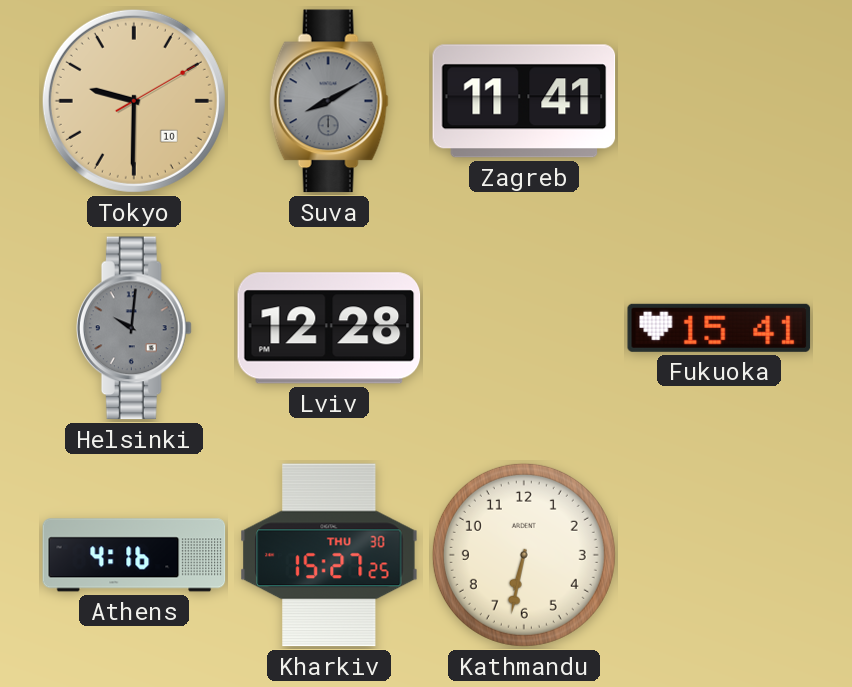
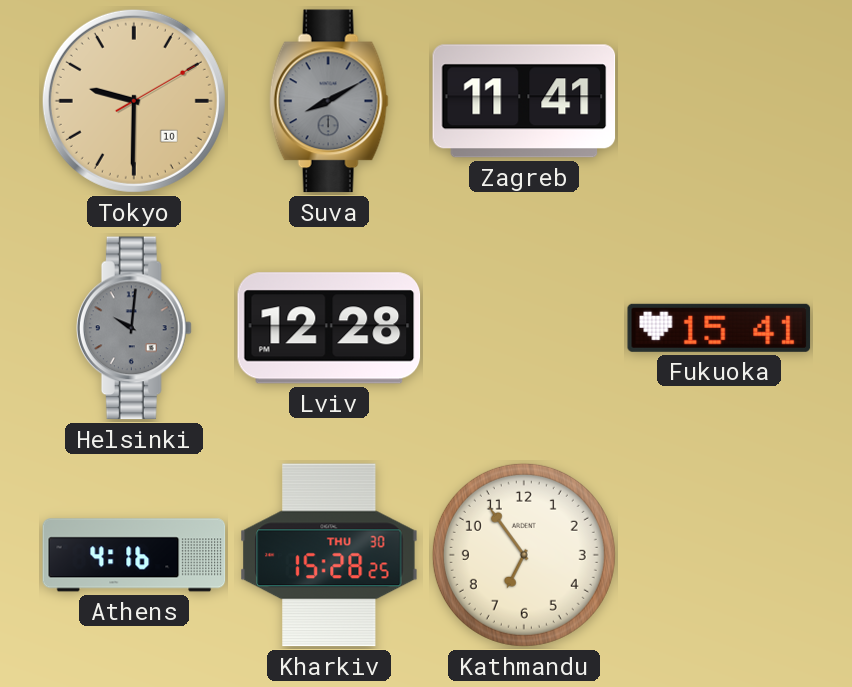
Kharkiv: 15:27 -> 15:28 (329, 555)
Kathmandu: 6:32 -> 6:54 (524, 555)
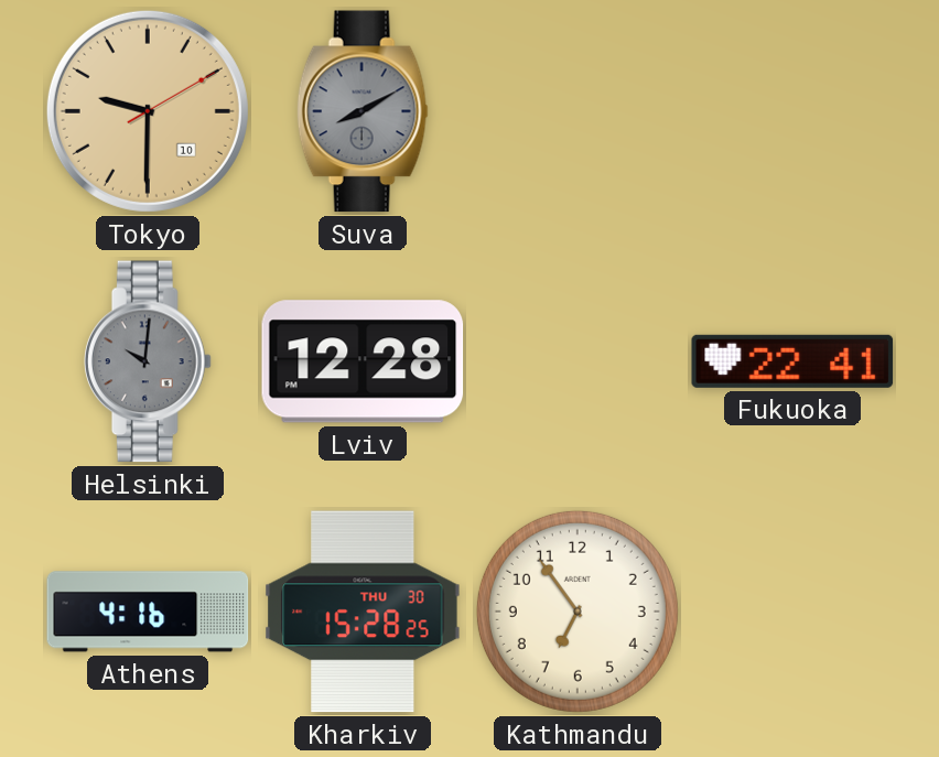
Zagreb: 11:41 -> none (524, 101)
Fukuoka: 15:41 -> 22:41 (792, 361)
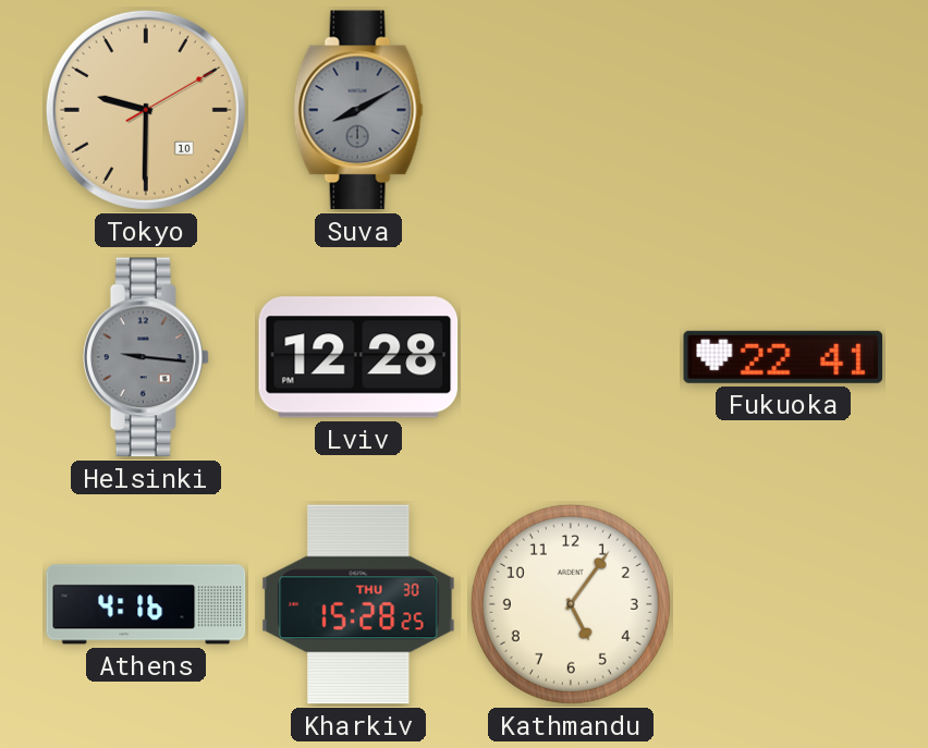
Helsinki: 10:01 -> 9:16 (146, 357)
Kathmandu: 6:54 -> 5:06 (571, 604)
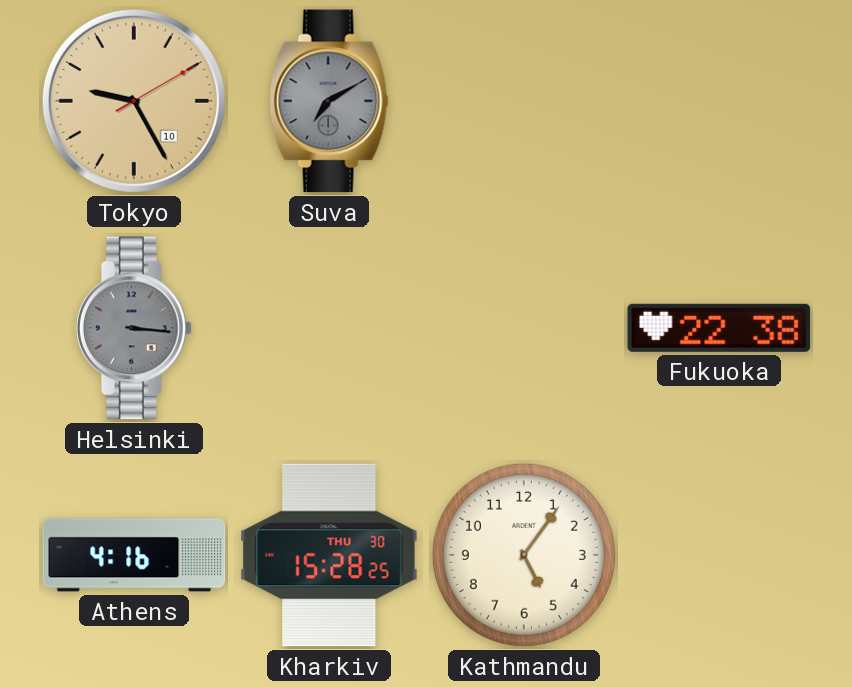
Tokyo: 9:30 -> 9:25 (134, 101)
Suva: 8:10 -> 7:10 (329, 101)
Helsinki: 9:16 -> 3:16 (134, 328)
Lviv: 12:28 -> none (358, 357)
Fukuoka: 22:41 -> 22:38 (719, 328)
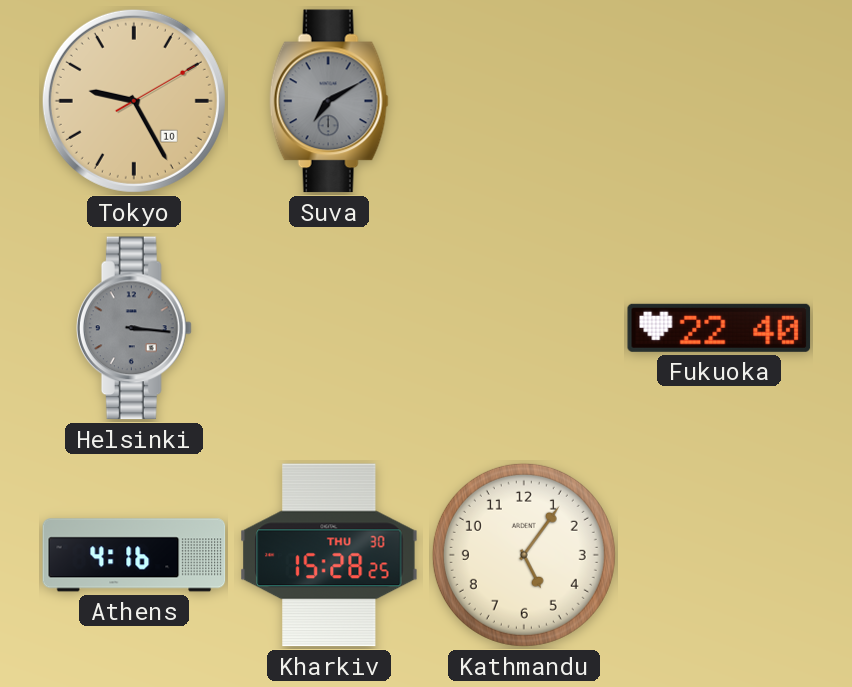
Fukuoka: 22:38 -> 22:40 (719, 328)
